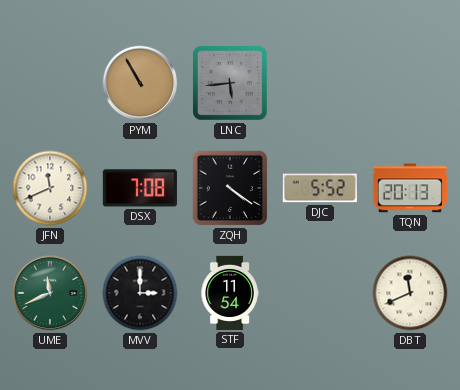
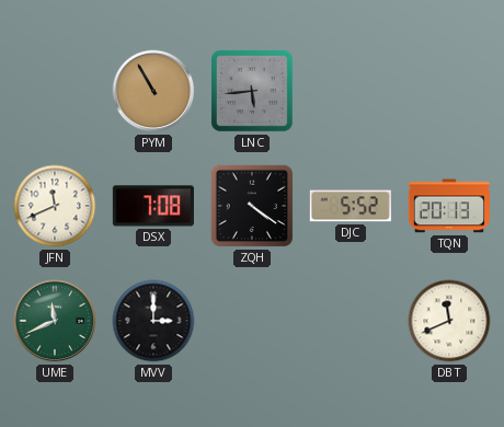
STF: 11:54 -> none (230, 293)
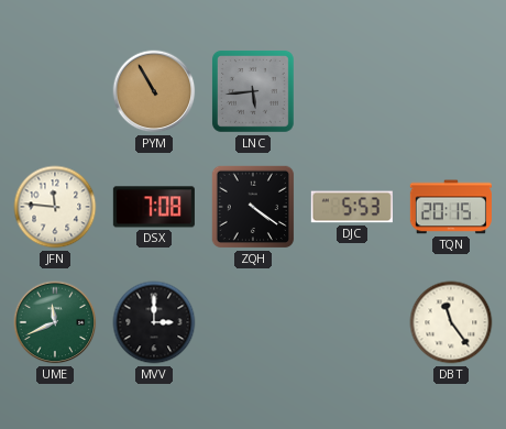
JFN: 11:41 -> 11:46 (55, 207)
DJC: 5:52 -> 5:53 (352, 207)
TQN: 20:13 -> 20:15 (451, 207)
DBT: 11:41 -> 11:24 (451, 322)
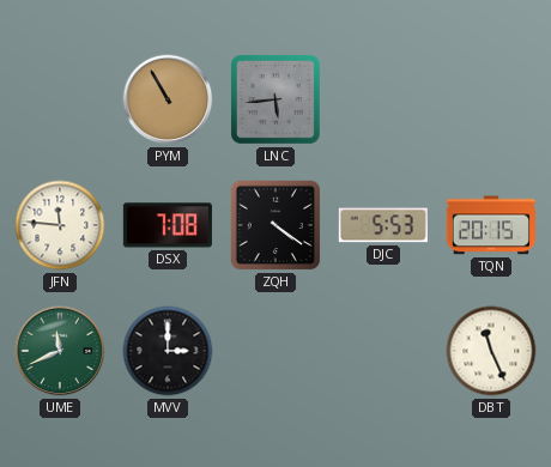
DBT: 11:24 -> 11:26 (491, 351)
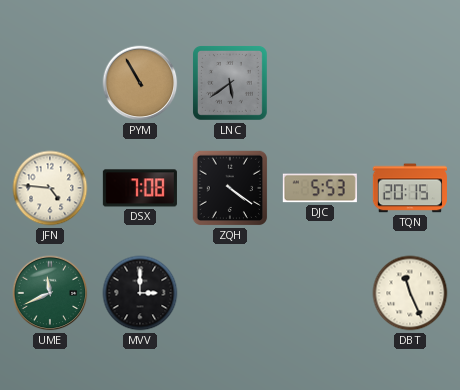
LNC: 5:44 -> 5:39 (231, 84)
JFN: 11:46 -> 4:46 (50, 188)
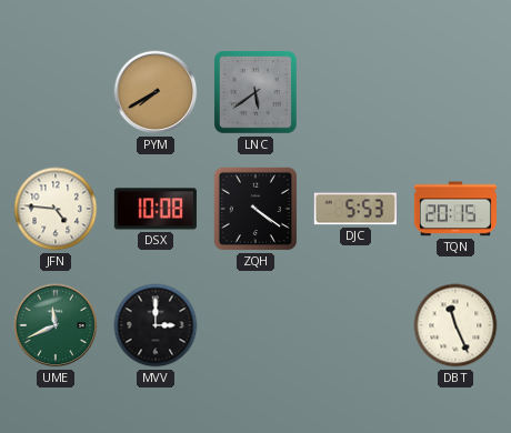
PYM: 10:55 -> 7:40 (156, 92)
DSX: 7:08 -> 10:08 (156, 209)
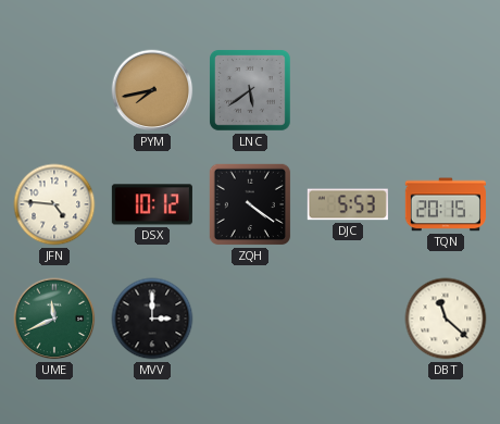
PYM: 7:40 -> 7:43 (152, 90)
DSX: 10:08 -> 10:12 (152, 204)
DBT: 11:26 -> 11:22 (446, 319)
